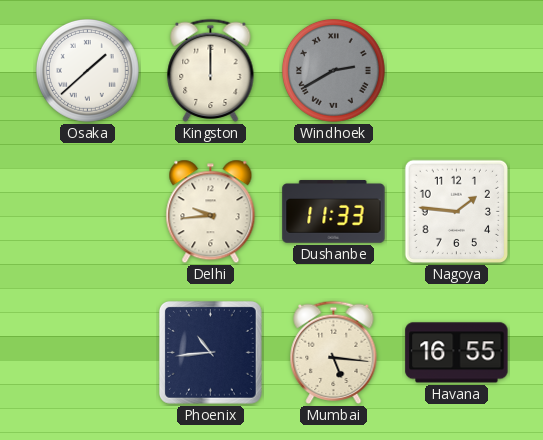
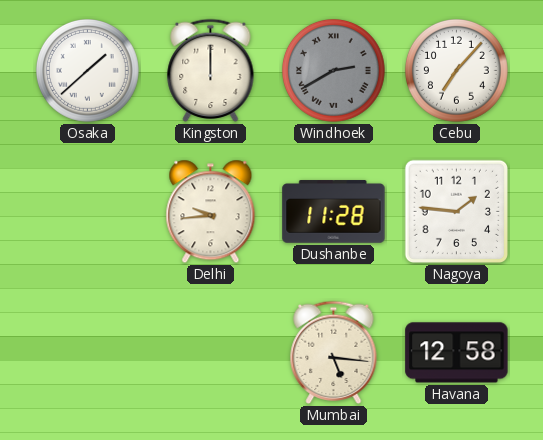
Cebu: none -> 7:07 (457, 71)
Dushanbe: 11:33 -> 11:28 (334, 212)
Phoenix: 10:44 -> none (210, 352)
Havana: 16:55 -> 12:58 (457, 353)
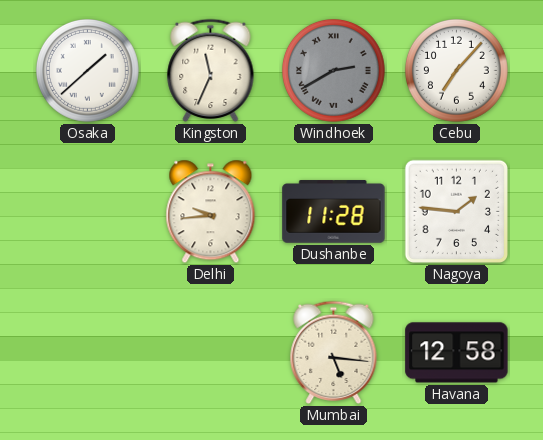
Kingston: 12:00 -> 11:34 (211, 71)
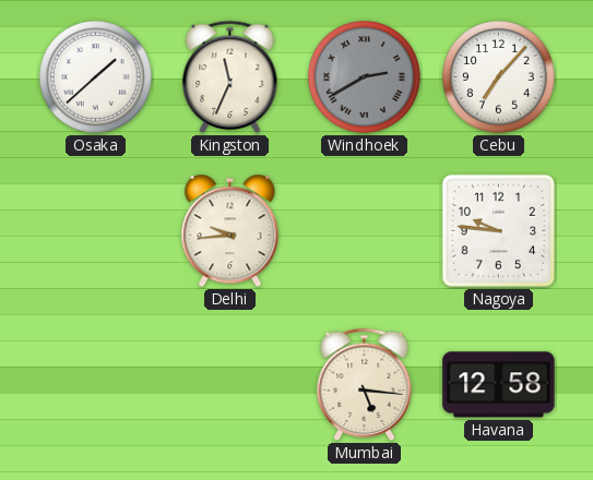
Dushanbe: 11:28 -> none (334, 212)
Nagoya: 1:46 -> 9:46 (498, 230)
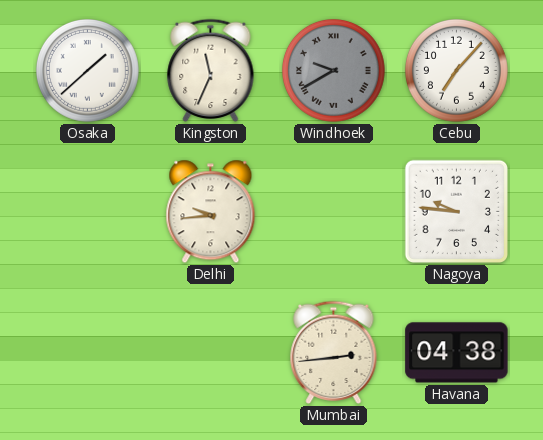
Windhoek: 2:40 -> 9:40 (334, 71)
Mumbai: 5:16 -> 2:44 (334, 353)
Havana: 12:58 -> 04:38 (457, 353)
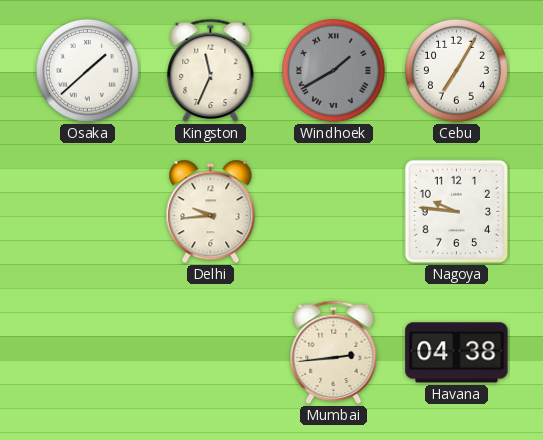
Windhoek: 9:40 -> 1:40 (334, 71)
Cebu: 7:07 -> 7:05 (457, 71)
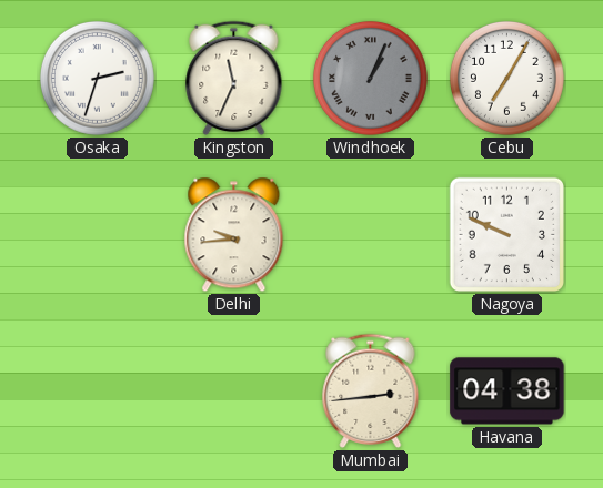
Osaka: 1:38 -> 2:33 (98, 79)
Windhoek: 1:40 -> 1:04 (371, 79)
Nagoya: 9:46 -> 9:49 (506, 234)
